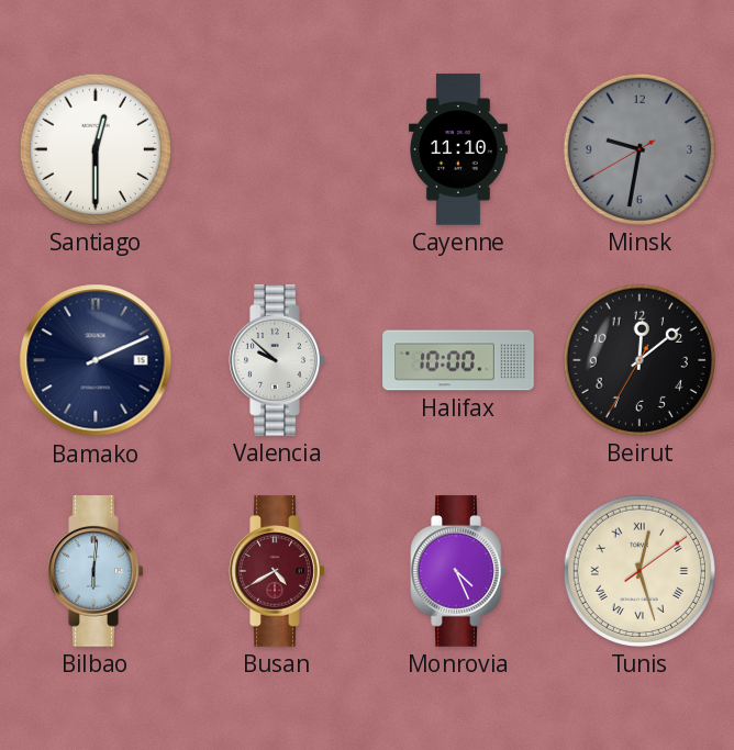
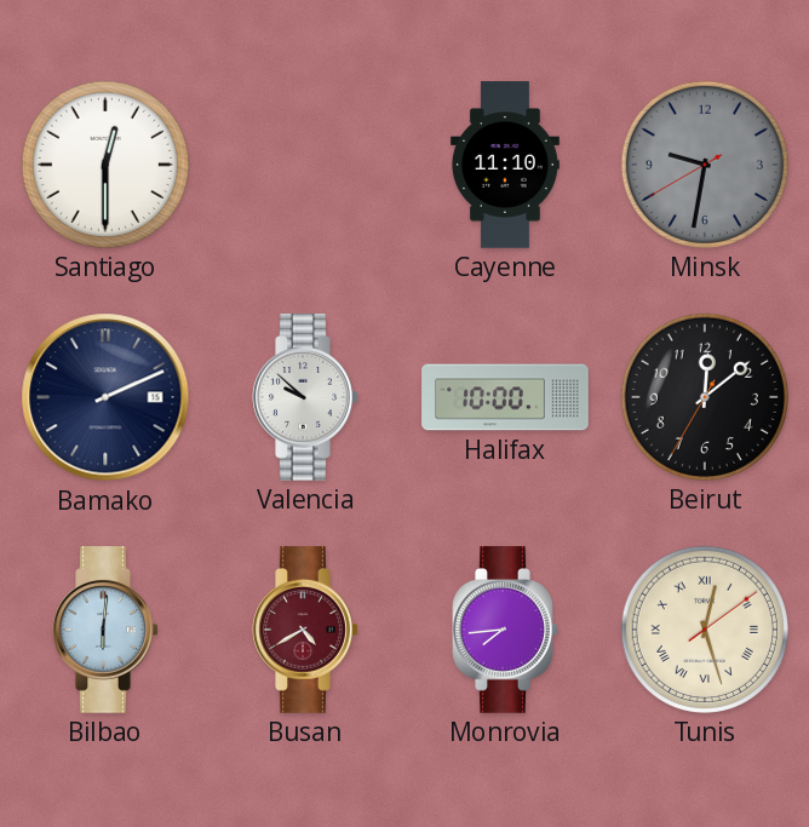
Monrovia: 4:26 -> 7:44 (505, 630)
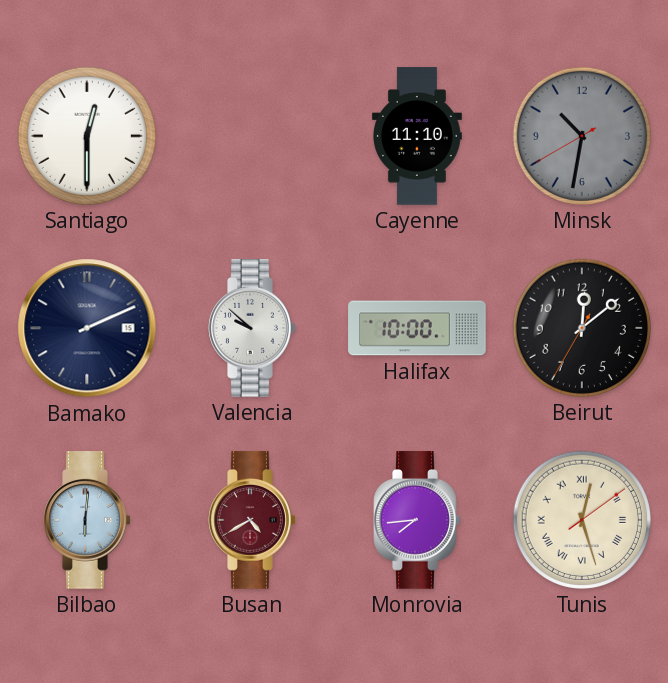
Minsk: 9:31 -> 10:31 (582, 136)
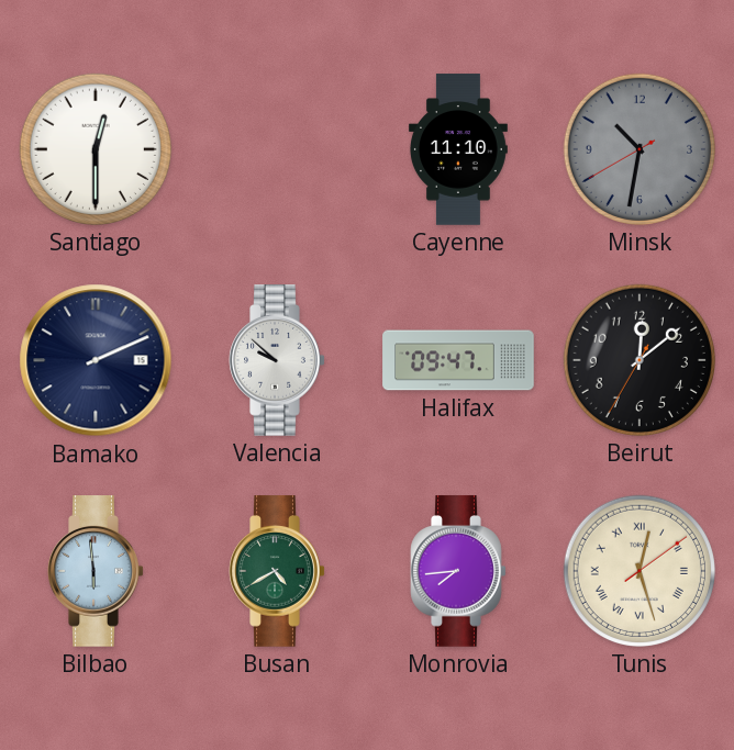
Halifax: 10:00 -> 09:47 (458, 360)
Bilbao: 6:01 -> 5:59 (96, 571)
Busan dial: burgundy -> green (277, 571)
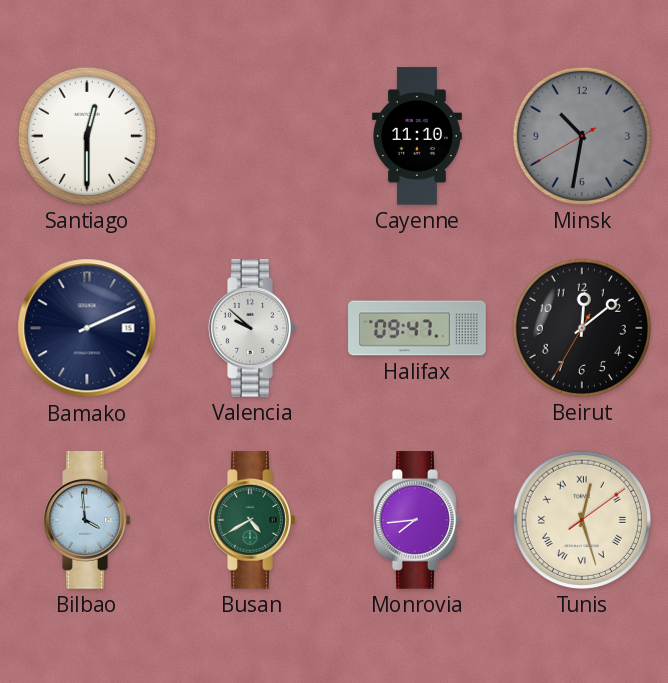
Bilbao: 5:59 -> 3:59 (87, 520)
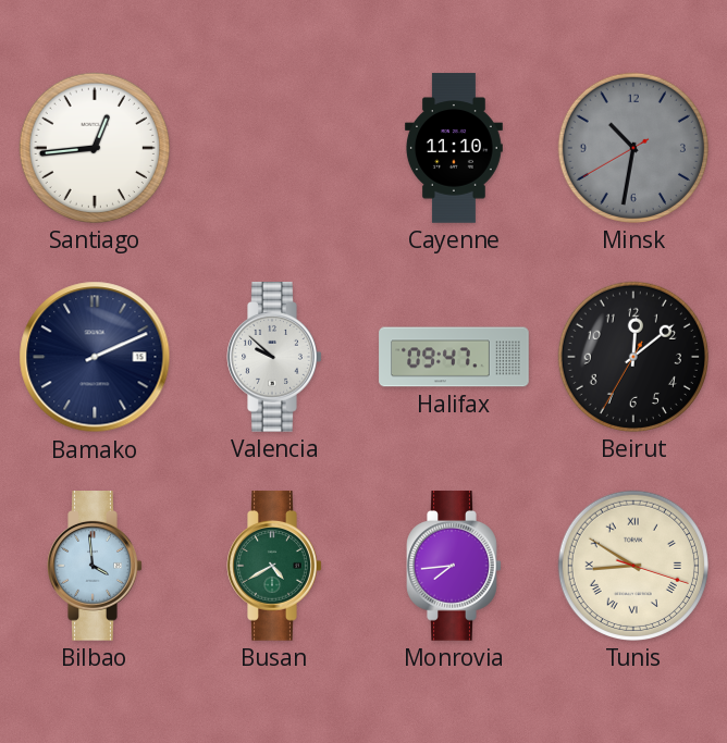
Santiago: 12:30 -> 12:44 (95, 148)
Tunis: 12:27 -> 8:50 (633, 566)
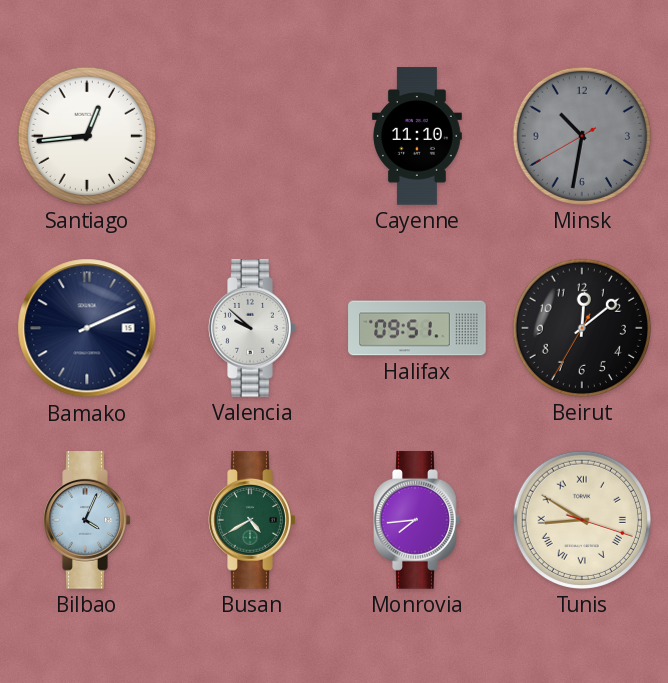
Halifax: 09:47 -> 09:51 (417, 328)
Bilbao: 3:59 -> 4:04 (87, 520)
